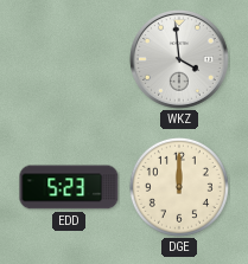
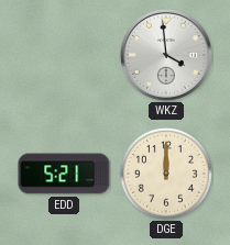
EDD: 5:23 -> 5:21 (64, 174)
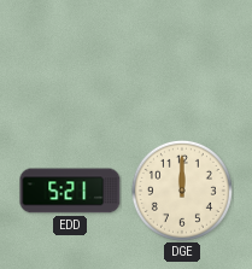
WKZ: 3:59 -> none (166, 55)
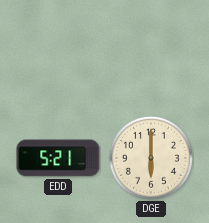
DGE: 12:00 -> 6:00 (151, 158)
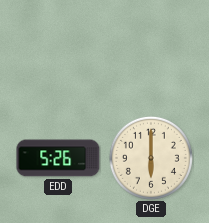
EDD: 5:21 -> 5:26 (58, 158)
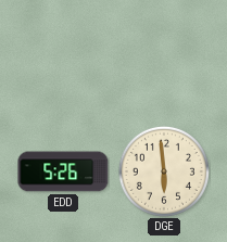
DGE: 6:00 -> 5:59 (164, 171)
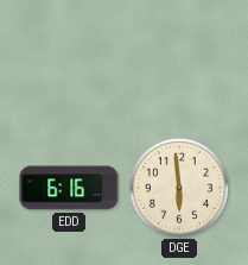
EDD: 5:26 -> 6:16 (69, 188)
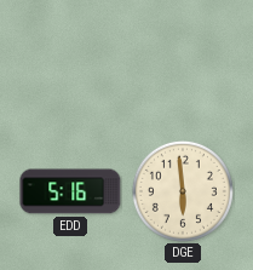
EDD: 6:16 -> 5:16 (70, 191)
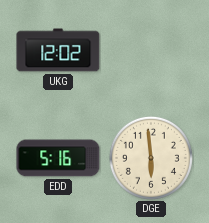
UKG: none -> 12:02 (58, 50)
